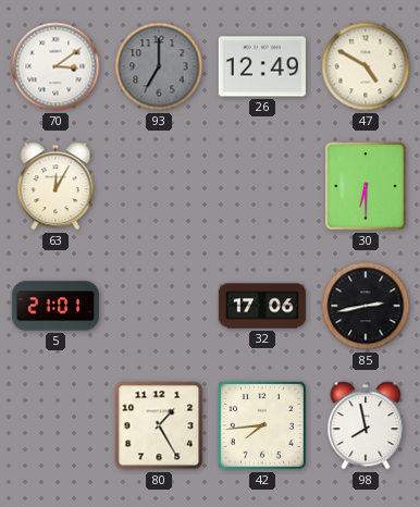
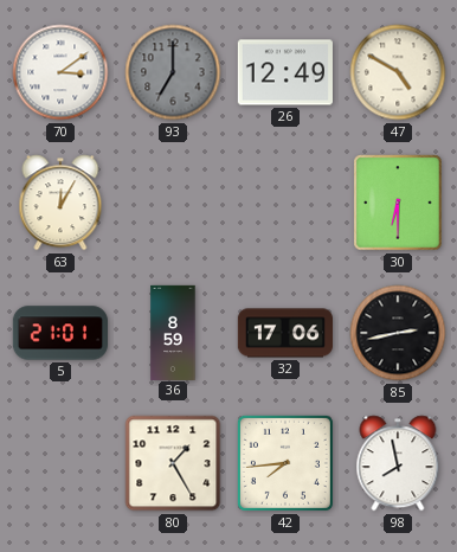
36: none -> 8:59 (173, 332)
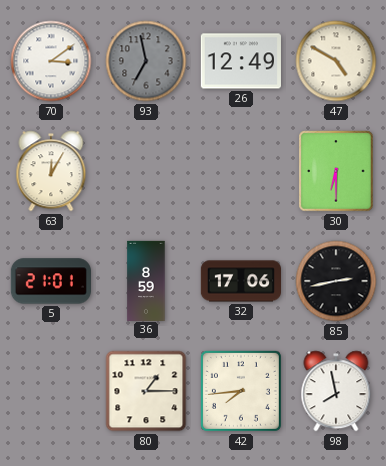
93: 7:00 -> 6:58 (146, 61)
80: 1:25 -> 1:15 (146, 391)
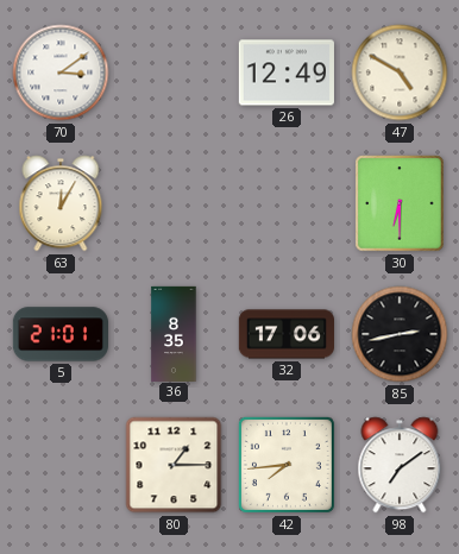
93: 6:58 -> none (146, 61)
36: 8:59 -> 8:35 (174, 333)
98: 7:58 -> 7:09 (400, 465)
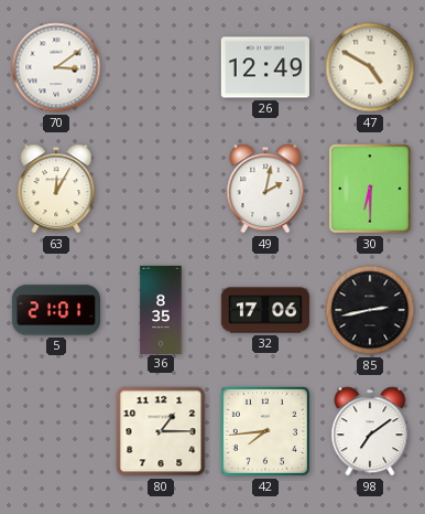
49: none -> 2:02 (265, 189)
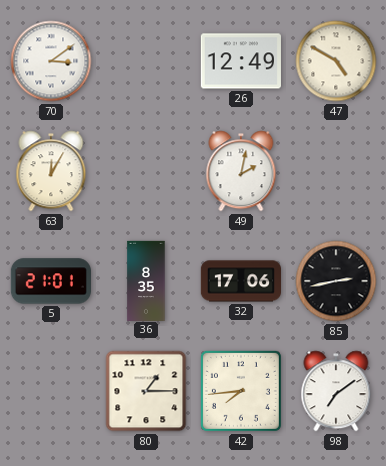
30: 6:30 -> none (370, 189)
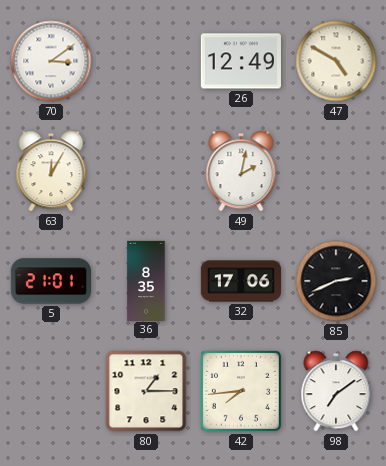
85: 2:43 -> 2:41 (336, 281)
